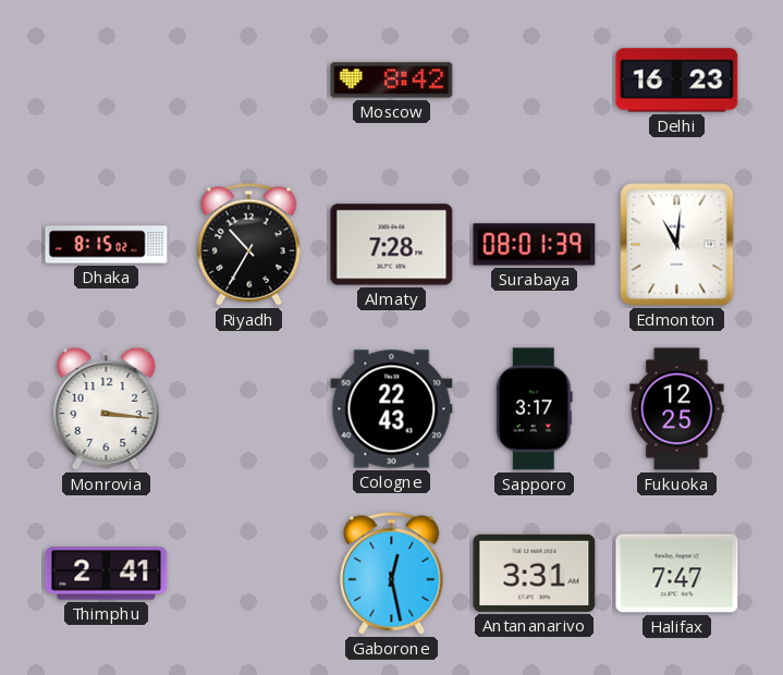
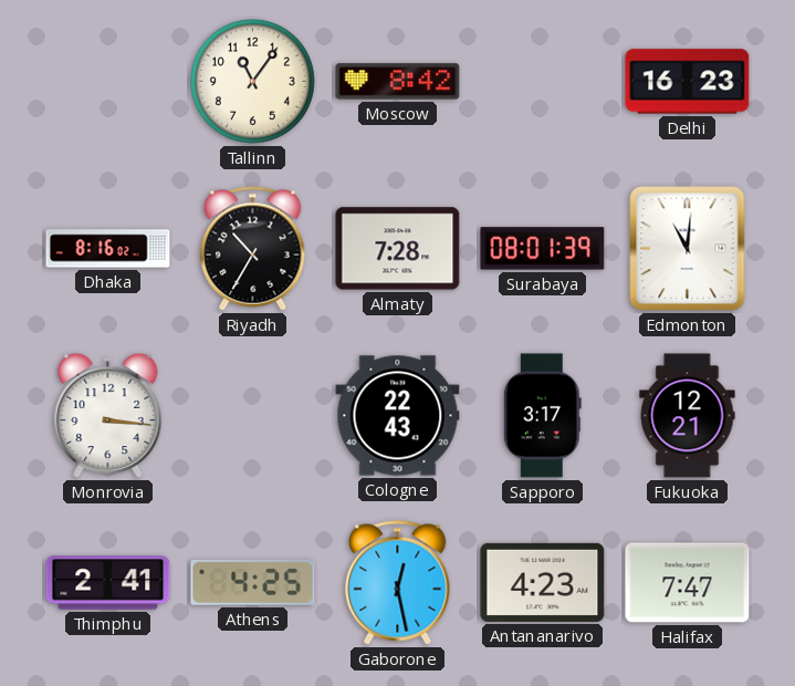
Tallinn: none -> 11:06 (253, 82)
Dhaka: 8:15 -> 8:16 (108, 249)
Fukuoka: 12:25 -> 12:21 (688, 416)
Athens: none -> 4:25 (253, 582)
Antananarivo: 3:31 -> 4:23 (543, 582)
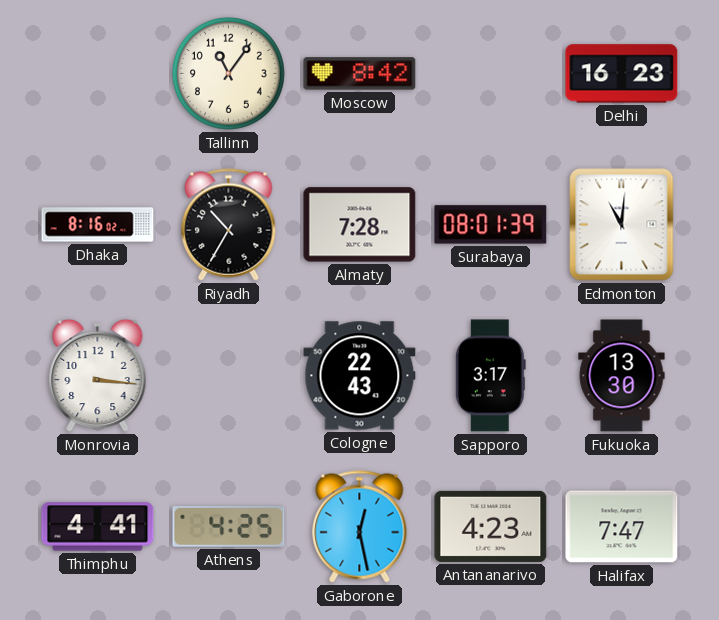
Fukuoka: 12:21 -> 13:30 (622, 376)
Thimphu: 2:41 -> 4:41 (98, 527)
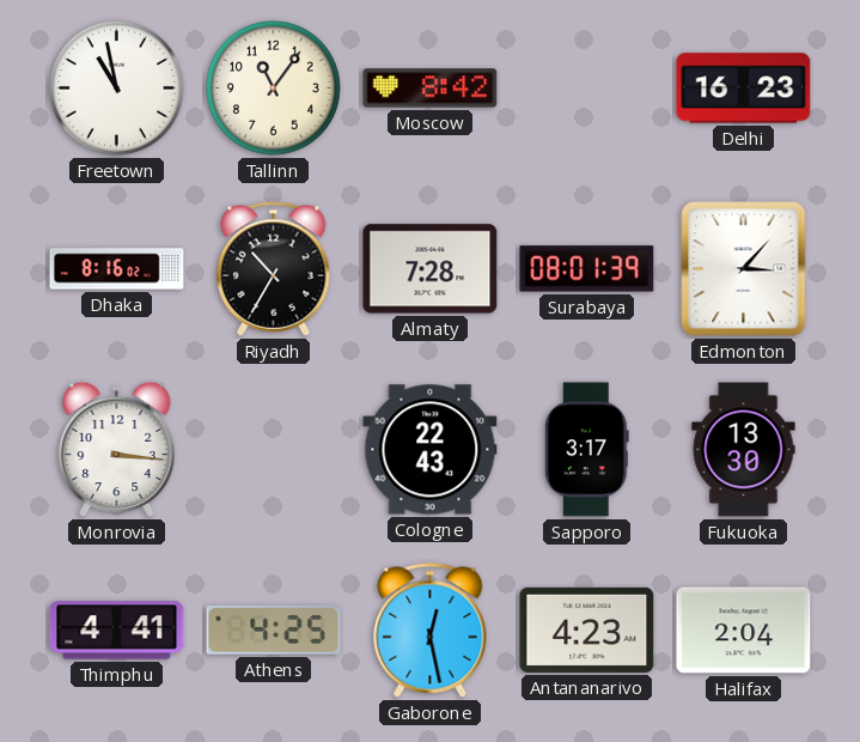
Freetown: none -> 10:58 (117, 89)
Edmonton: 11:01 -> 3:07 (744, 269)
Halifax: 7:47 -> 2:04 (744, 631)
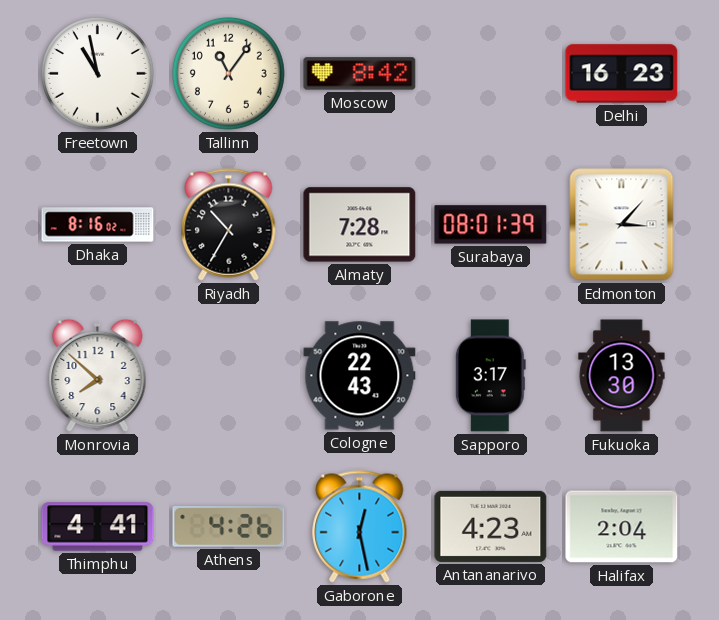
Monrovia: 3:16 -> 7:52 (98, 376)
Athens: 4:25 -> 4:26 (229, 526)
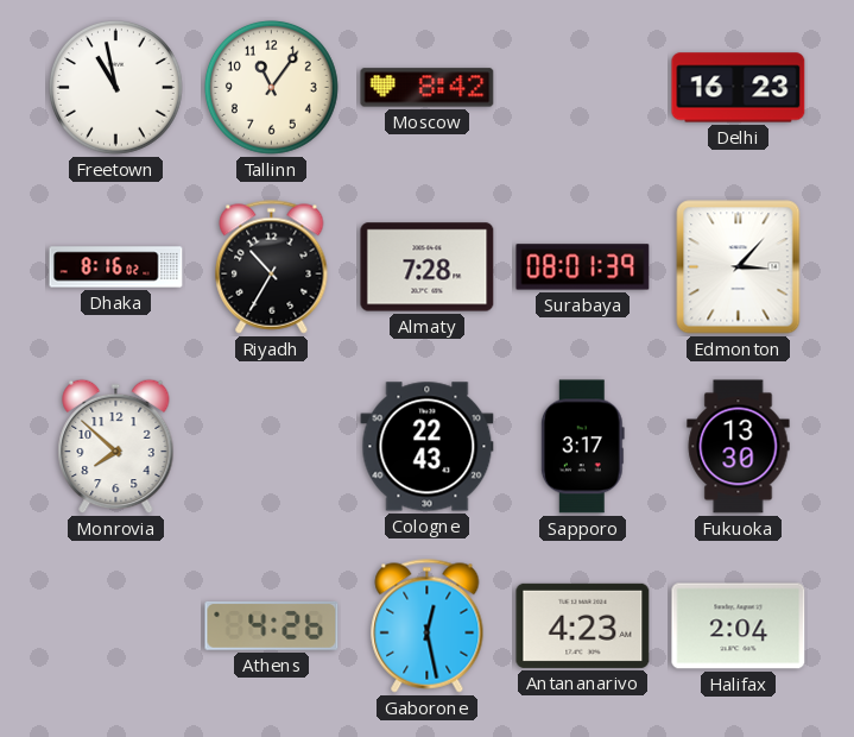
Thimphu: 4:41 -> none (98, 527)
